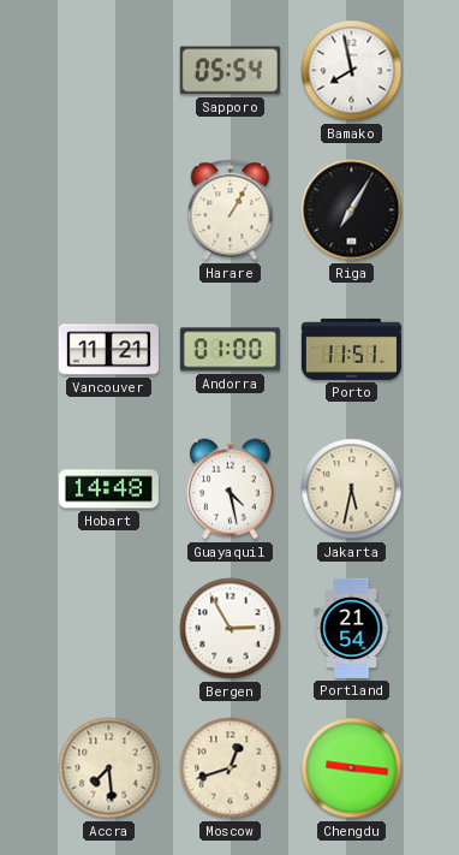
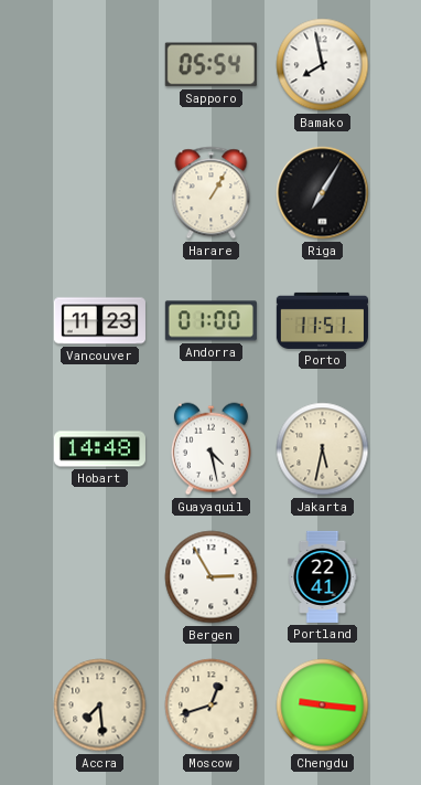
Vancouver: 11:21 -> 11:23 (99, 321)
Portland: 21:54 -> 22:41 (323, 576)
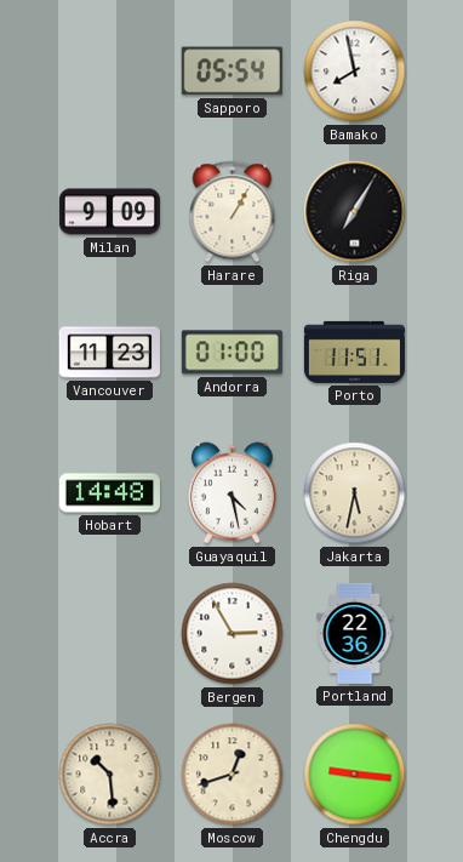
Milan: none -> 9:09 (109, 212)
Portland: 22:41 -> 22:36 (355, 633)
Accra: 7:29 -> 10:29 (110, 775)
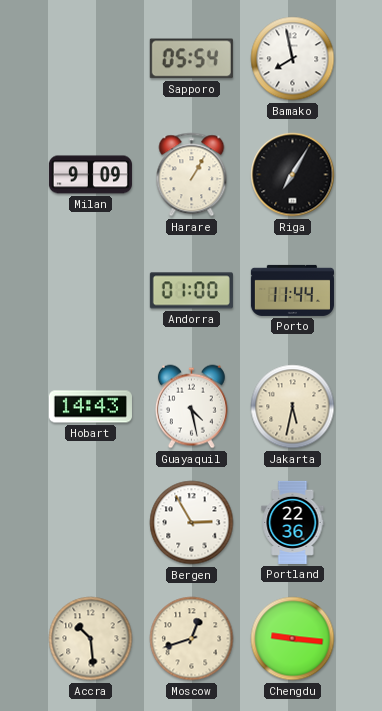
Vancouver: 11:23 -> none (109, 353)
Porto: 11:51 -> 11:44 (292, 290)
Hobart: 14:48 -> 14:43 (90, 407)
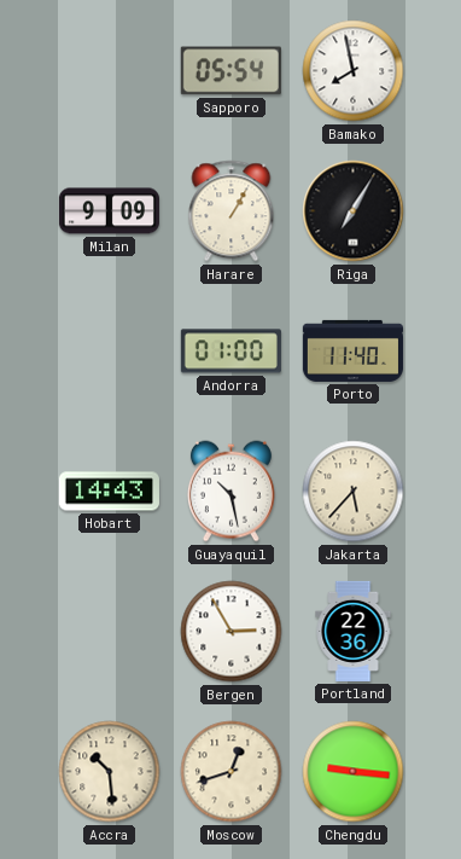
Porto: 11:44 -> 11:40 (352, 350)
Guayaquil: 4:28 -> 10:28 (230, 492)
Jakarta: 5:32 -> 5:37 (354, 492)
